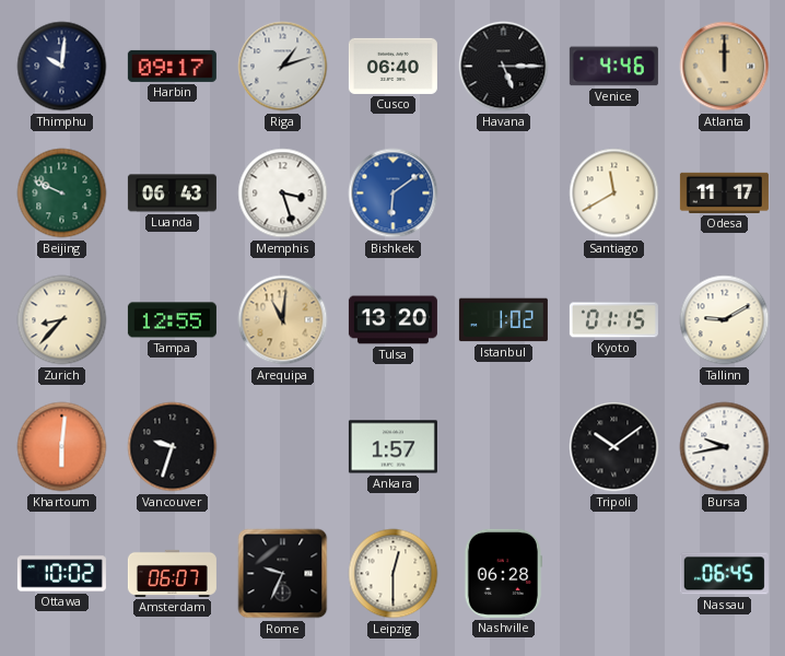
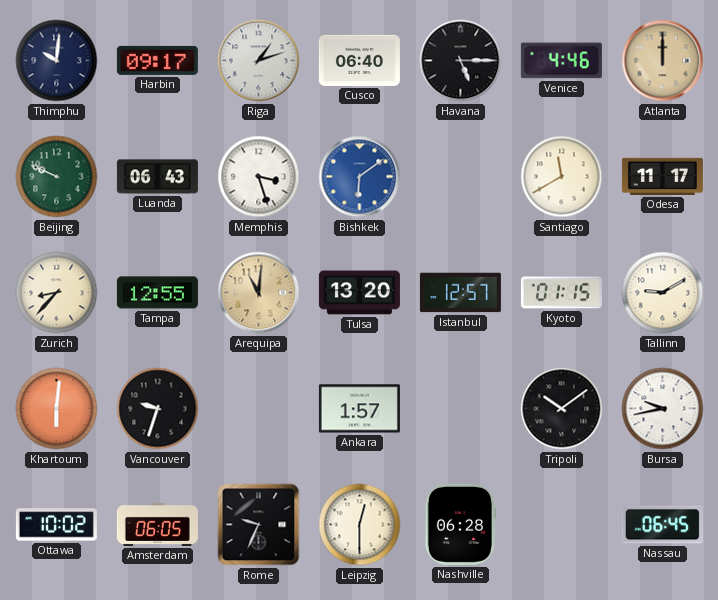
Istanbul: 1:02 -> 12:57 (460, 293)
Amsterdam: 06:07 -> 06:05 (157, 524)
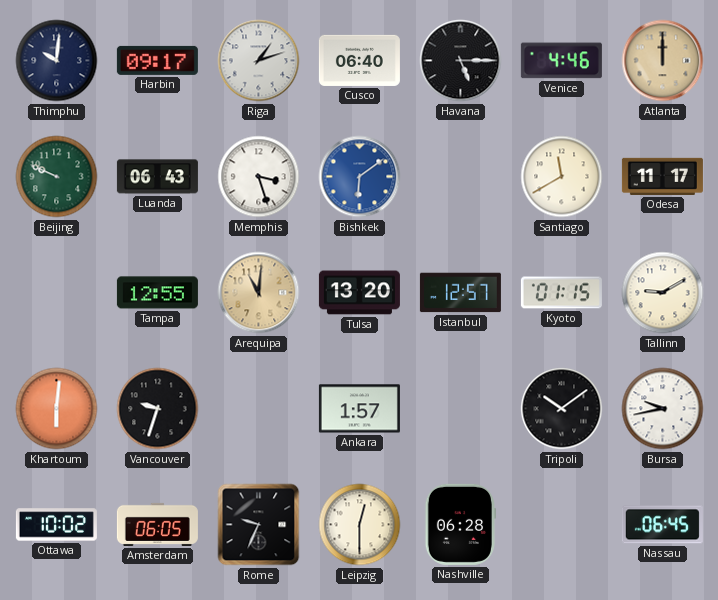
Zurich: 8:37 -> none (57, 293)
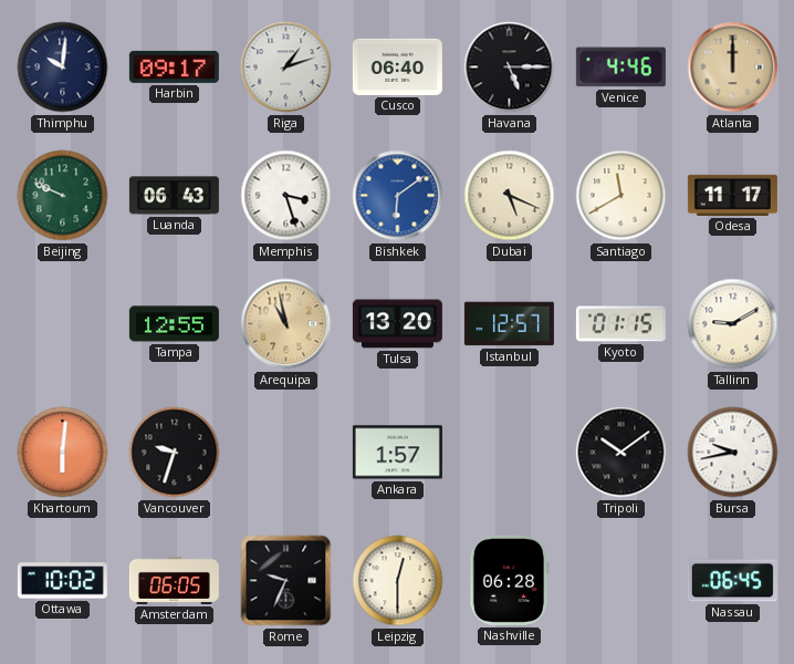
Dubai: none -> 5:19 (510, 196)
Arequipa: 11:01 -> 10:58 (286, 324)
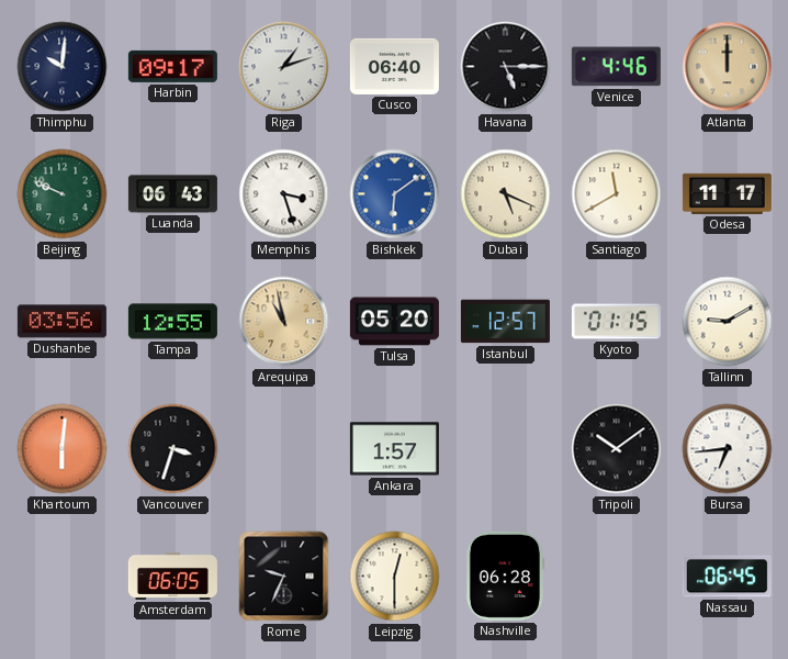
Dushanbe: none -> 03:56 (61, 322)
Tulsa: 13:20 -> 05:20 (394, 322)
Vancouver: 9:33 -> 3:33 (173, 449)
Bursa: 9:43 -> 6:44 (728, 449)
Ottawa: 10:02 -> none (62, 581)
